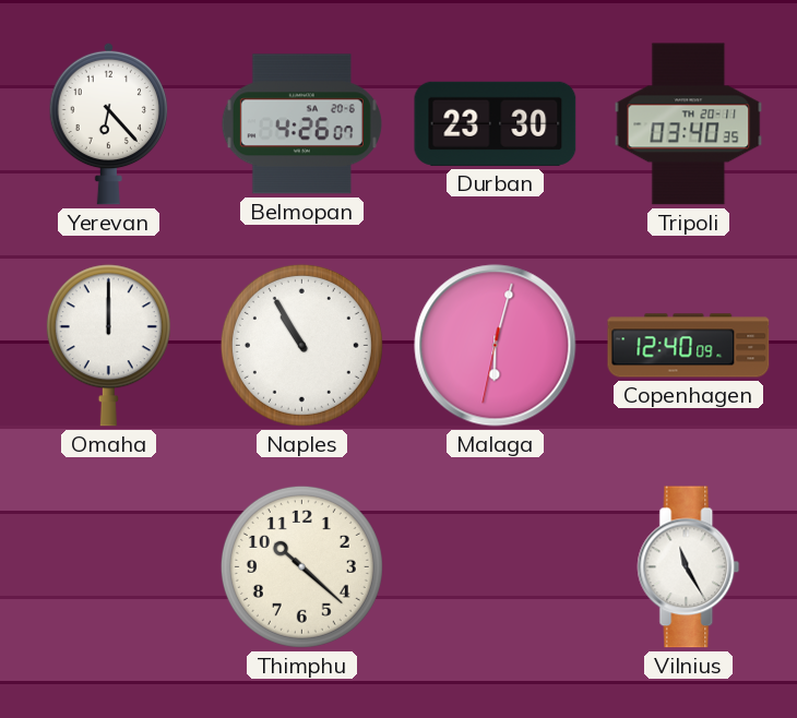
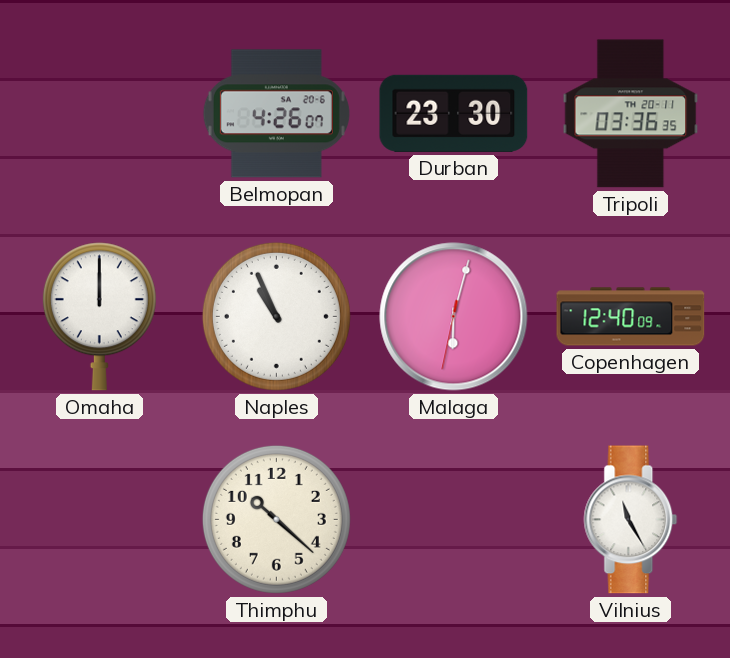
Yerevan: 6:23 -> none (109, 123)
Tripoli: 03:40 -> 03:36 (631, 114)
Naples: 10:55 -> 10:56 (276, 316)
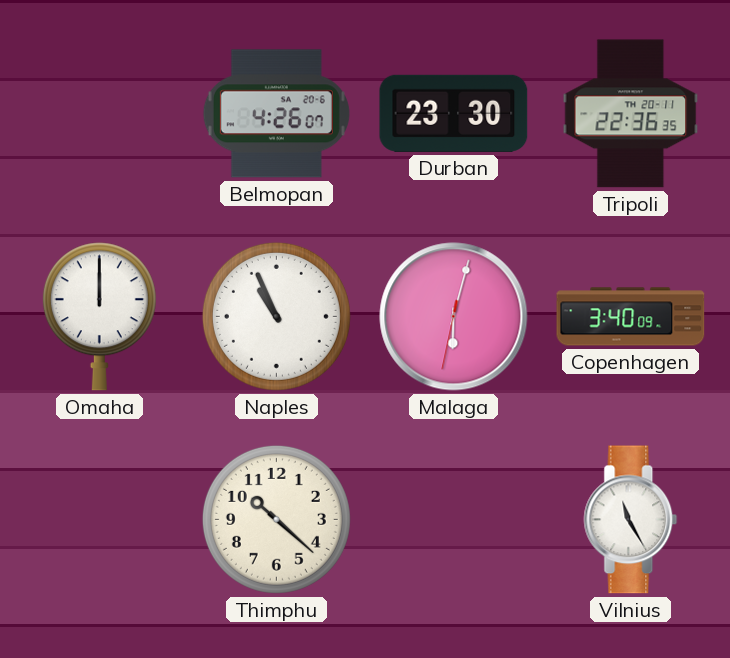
Tripoli: 03:36 -> 22:36 (631, 114)
Copenhagen: 12:40 -> 3:40 (631, 317)
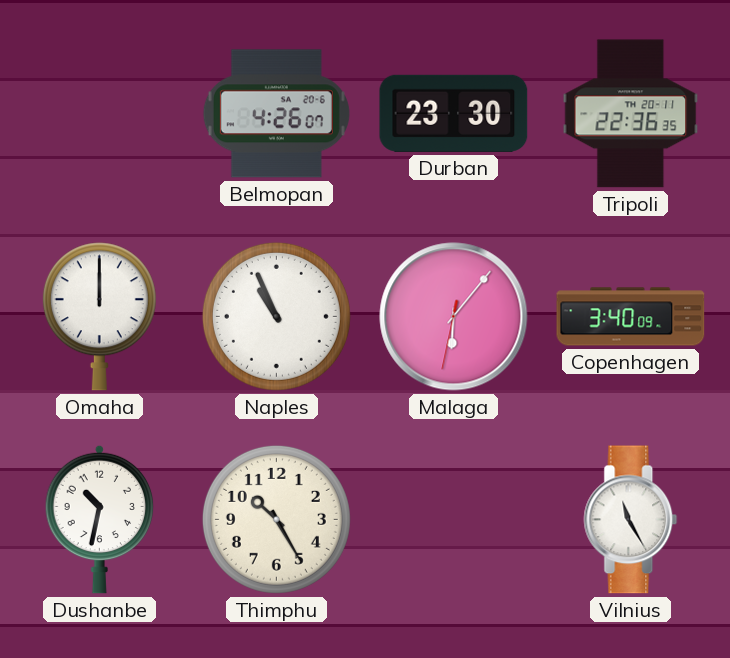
Malaga: 6:02 -> 6:06 (454, 317)
Dushanbe: none -> 10:32 (100, 519)
Thimphu: 10:22 -> 10:25 (276, 519)
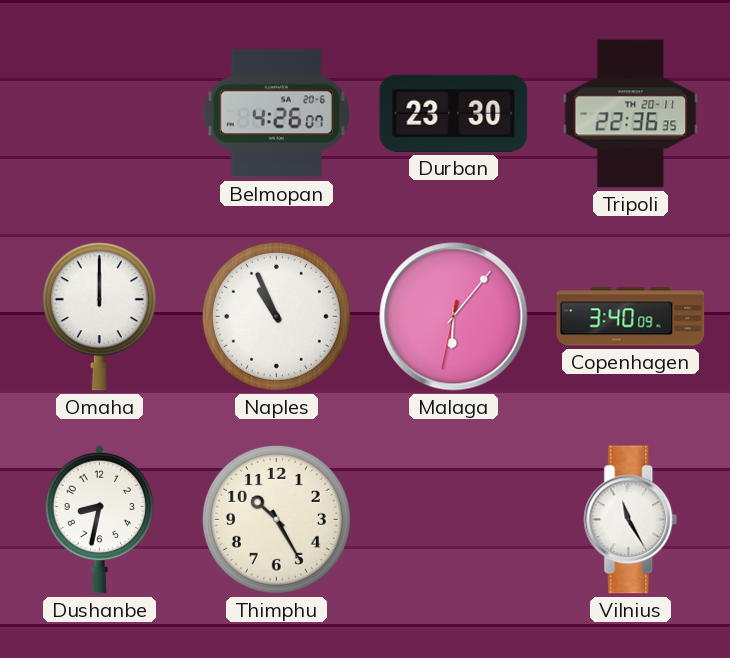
Dushanbe: 10:32 -> 8:32 (100, 519)
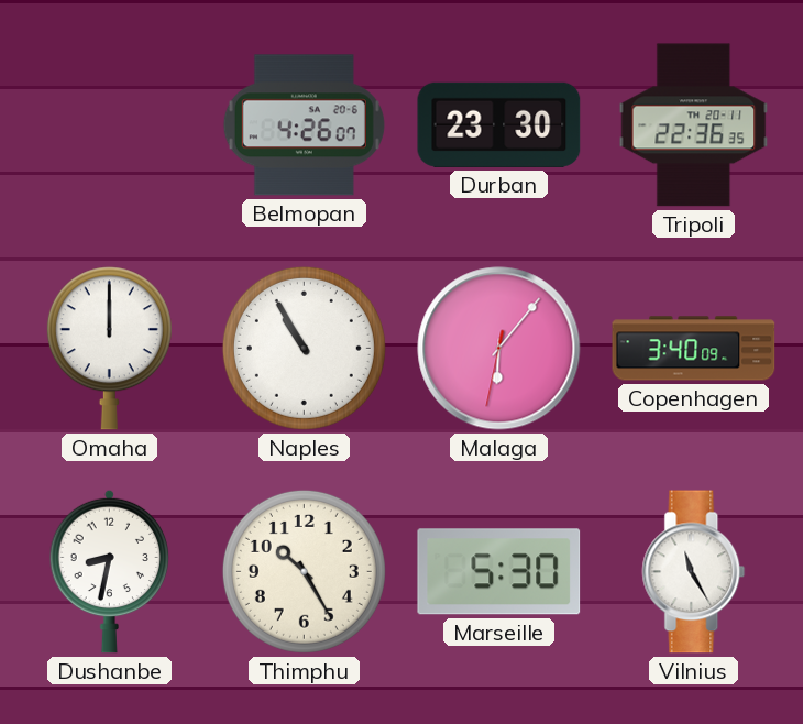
Naples: 10:56 -> 10:55 (304, 348)
Marseille: none -> 5:30 (499, 572)
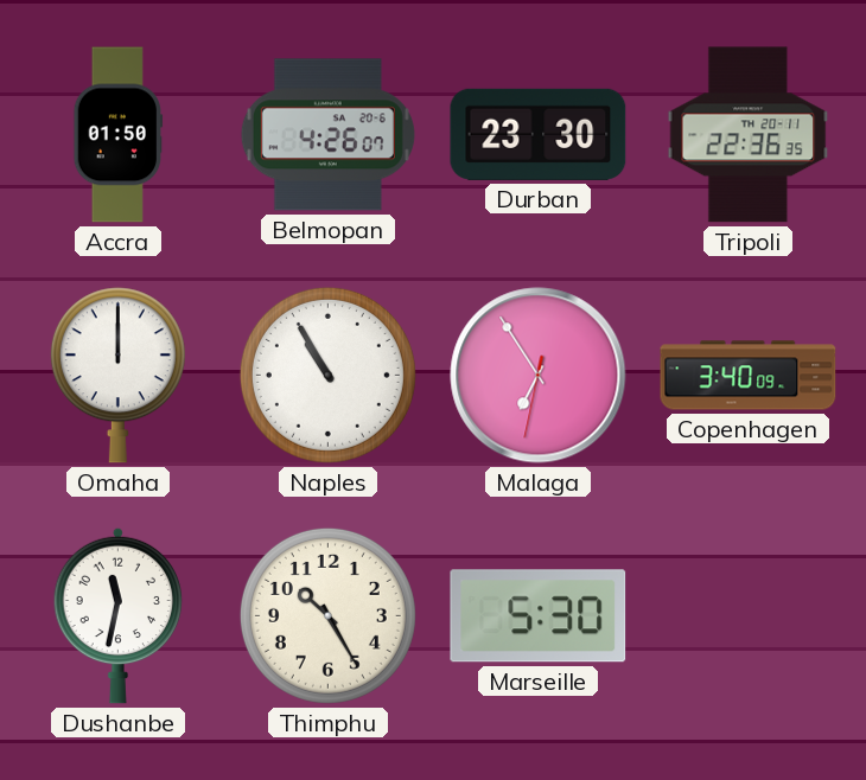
Accra: none -> 01:50 (119, 135)
Malaga: 6:06 -> 6:54 (539, 376)
Dushanbe: 8:32 -> 11:32 (119, 615)
Vilnius: 11:25 -> none (694, 572)
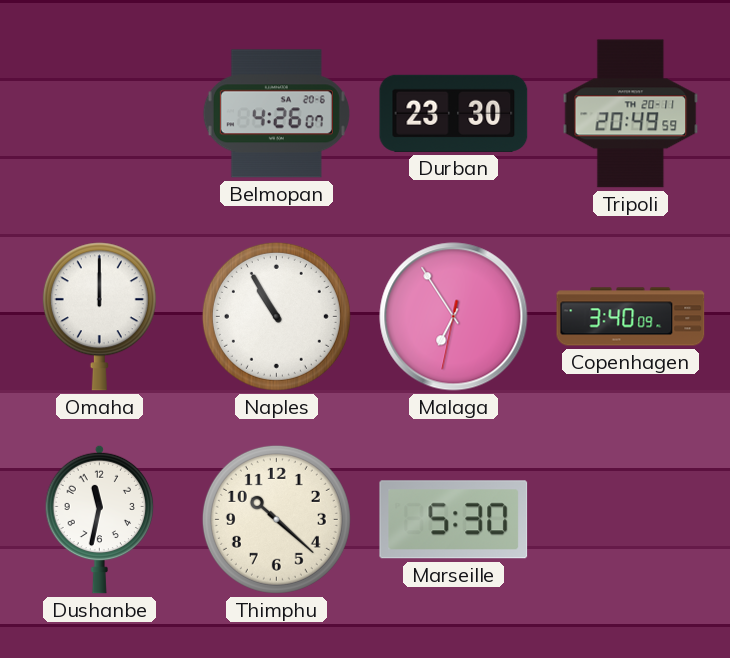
Accra: 01:50 -> none (119, 135)
Tripoli: 22:36 -> 20:49 (631, 114)
Thimphu: 10:25 -> 10:22 (276, 519)
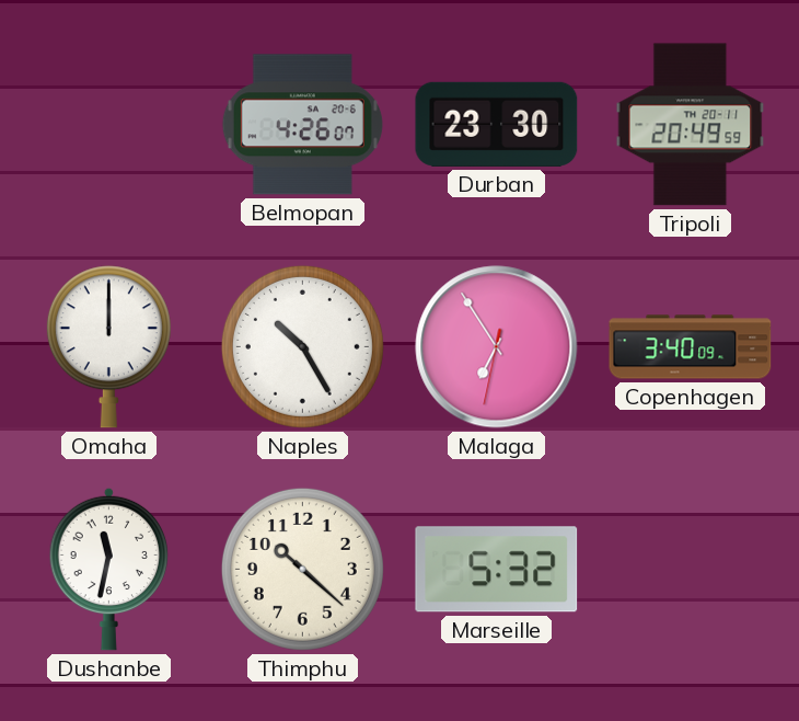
Naples: 10:55 -> 10:25 (302, 346)
Marseille: 5:30 -> 5:32 (497, 570)
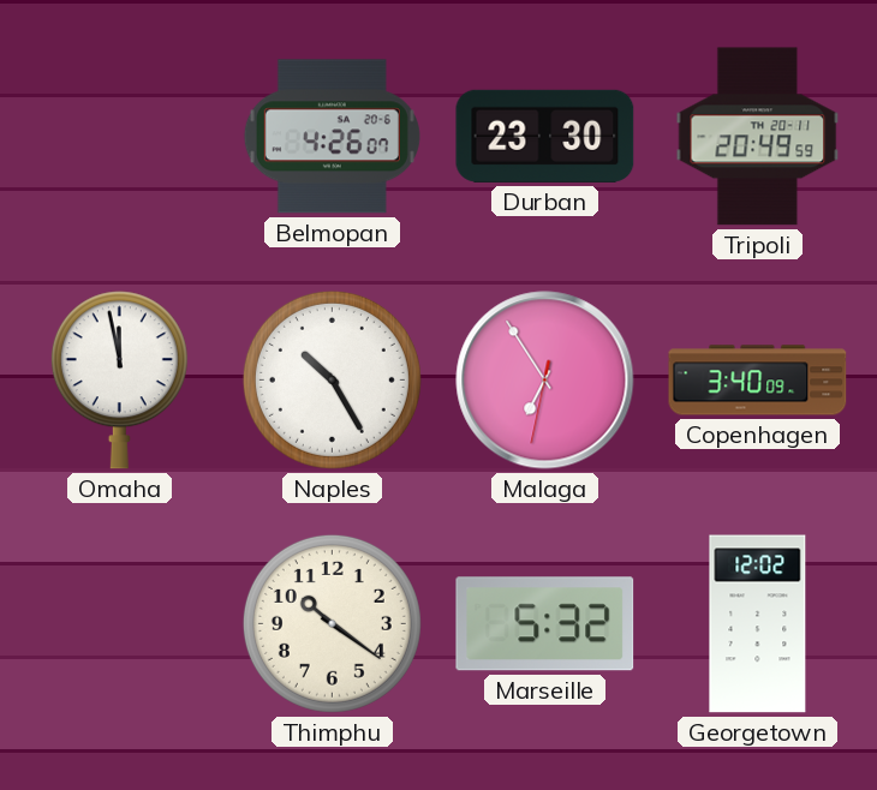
Omaha: 12:00 -> 11:58 (119, 381)
Dushanbe: 11:32 -> none (109, 569)
Thimphu: 10:22 -> 10:21 (332, 623)
Georgetown: none -> 12:02 (758, 624)
